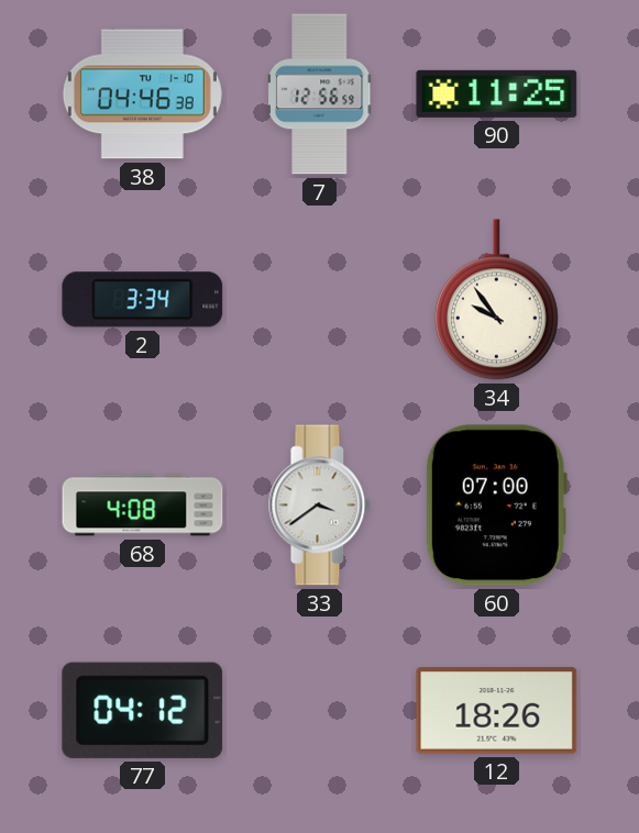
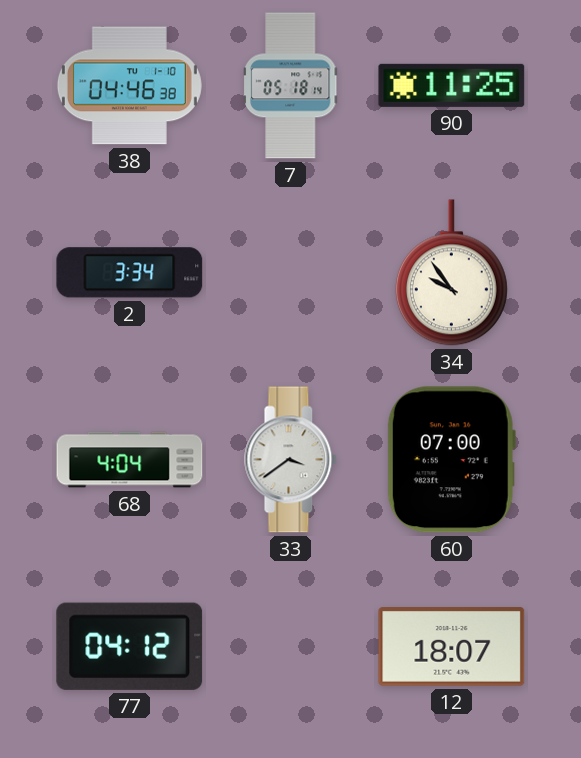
7: 12:56 -> 05:18 (292, 86)
68: 4:08 -> 4:04 (130, 460)
12: 18:26 -> 18:07 (452, 647)
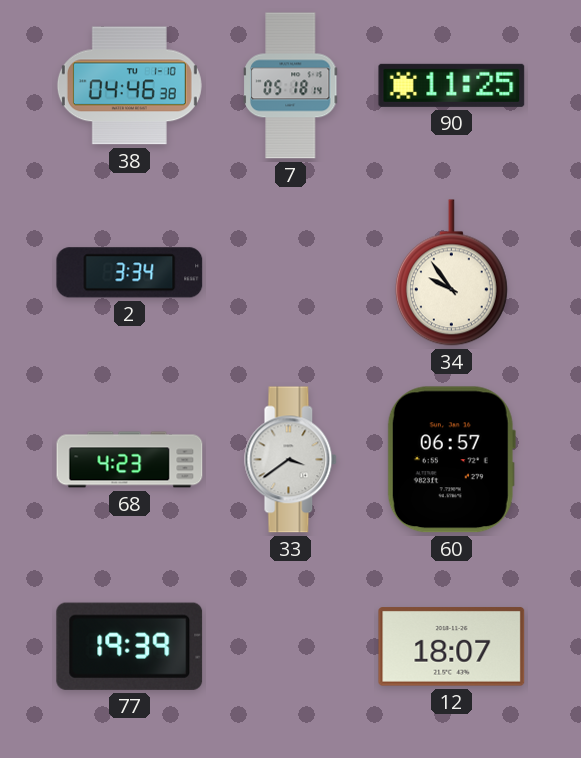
68: 4:04 -> 4:23 (130, 460)
60: 07:00 -> 06:57 (451, 460)
77: 04:12 -> 19:39 (130, 646)
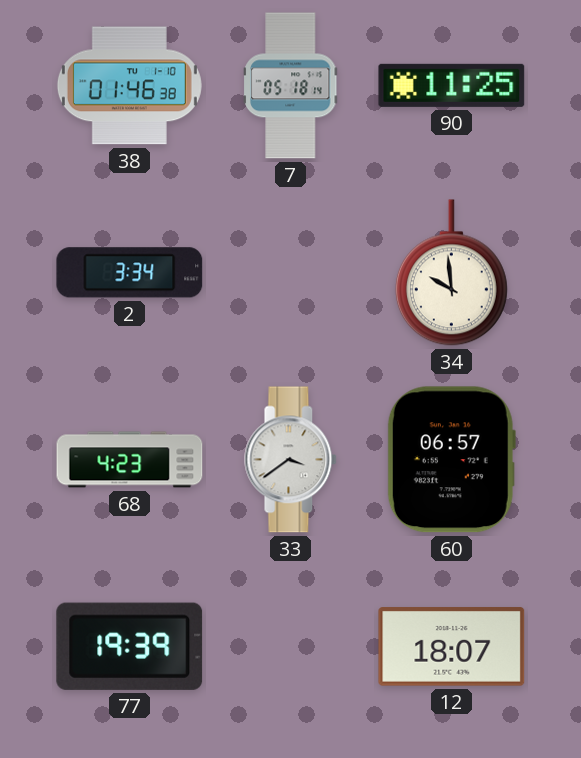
38: 04:46 -> 01:46 (129, 86)
34: 9:54 -> 9:59 (451, 273)
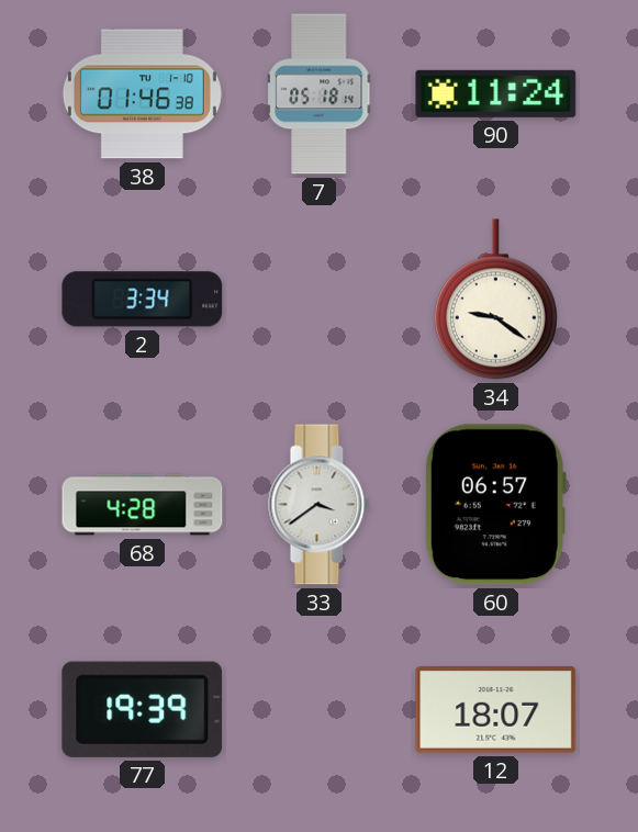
90: 11:25 -> 11:24 (496, 93)
34: 9:59 -> 9:21 (495, 300)
68: 4:23 -> 4:28 (143, 505)
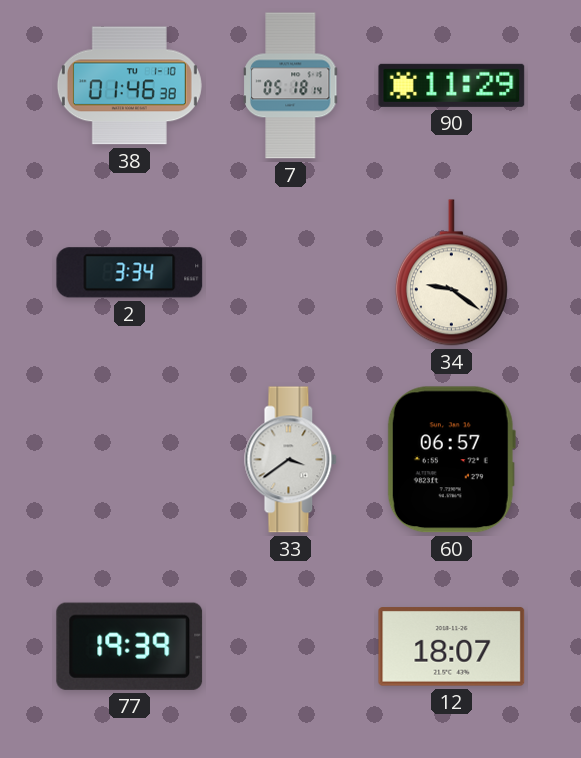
90: 11:24 -> 11:29 (452, 85)
68: 4:28 -> none (143, 505)
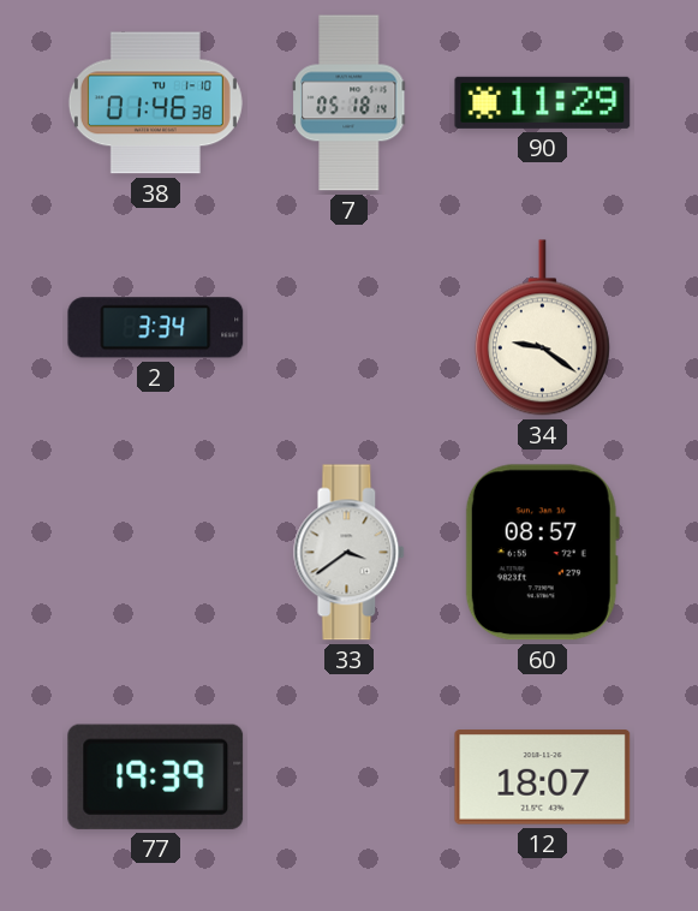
60: 06:57 -> 08:57 (542, 553)
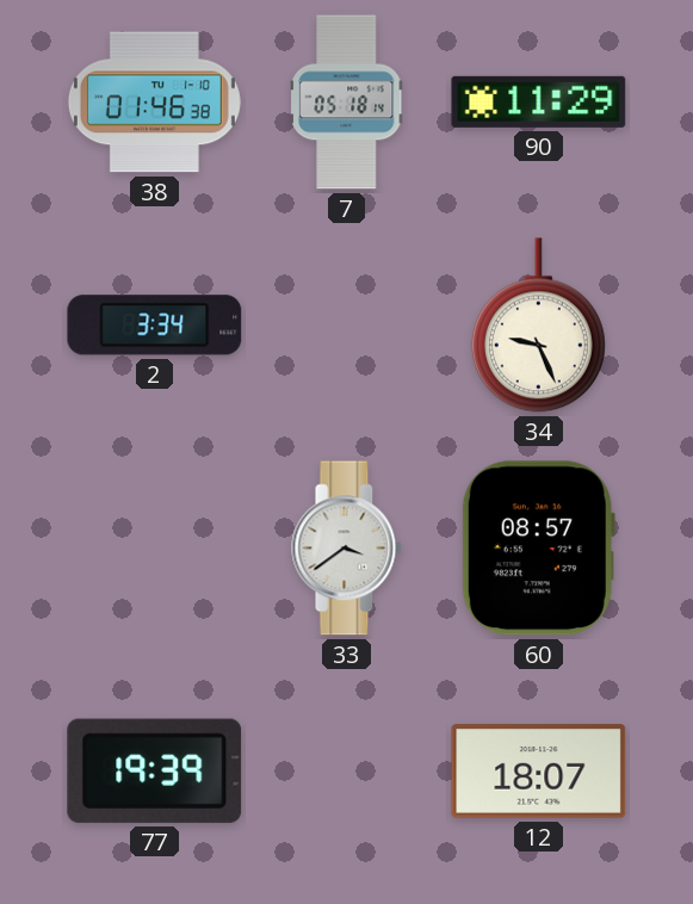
34: 9:21 -> 9:26 (538, 326)
